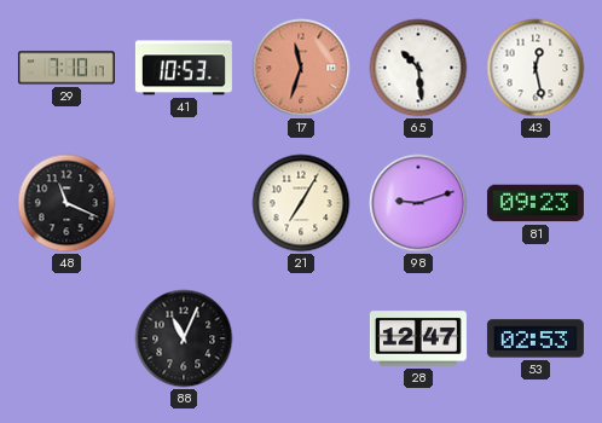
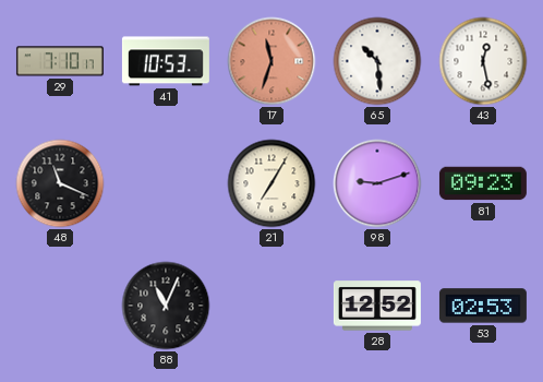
28: 12:47 -> 12:52 (377, 306)
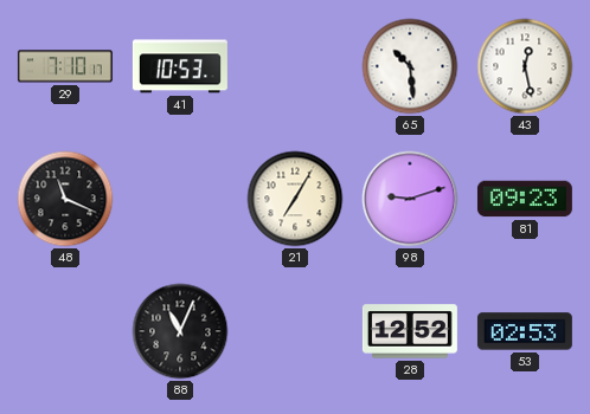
17: 11:33 -> none (271, 61)
